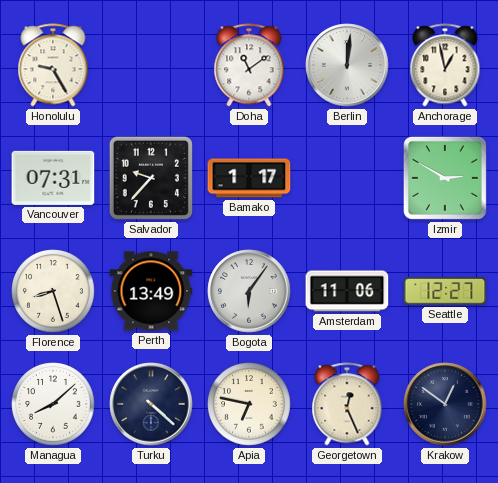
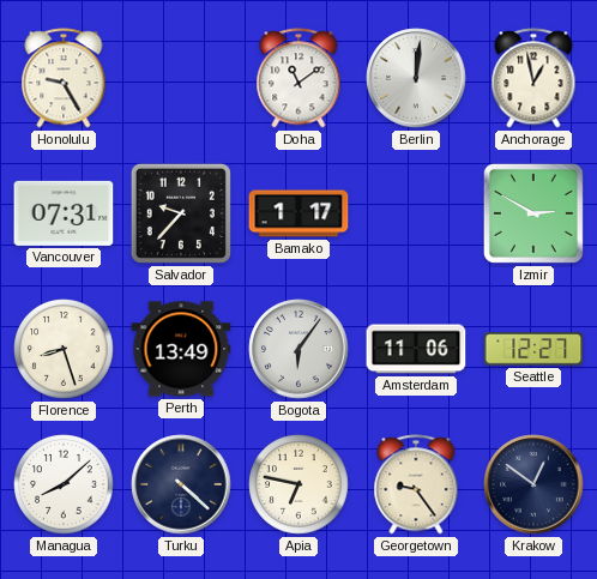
Georgetown: 12:26 -> 9:24 (416, 484)
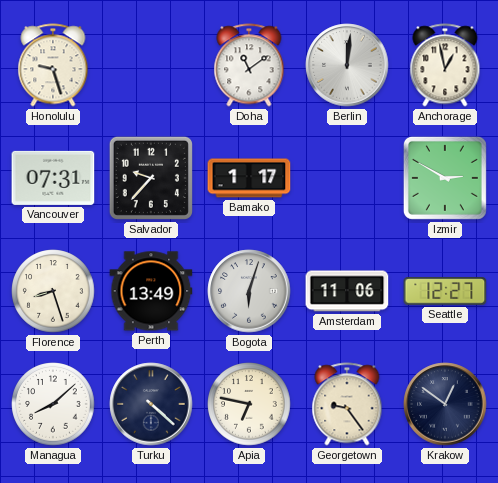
Honolulu: 9:25 -> 9:27 (53, 65)
Bogota: 6:06 -> 6:03 (249, 291)
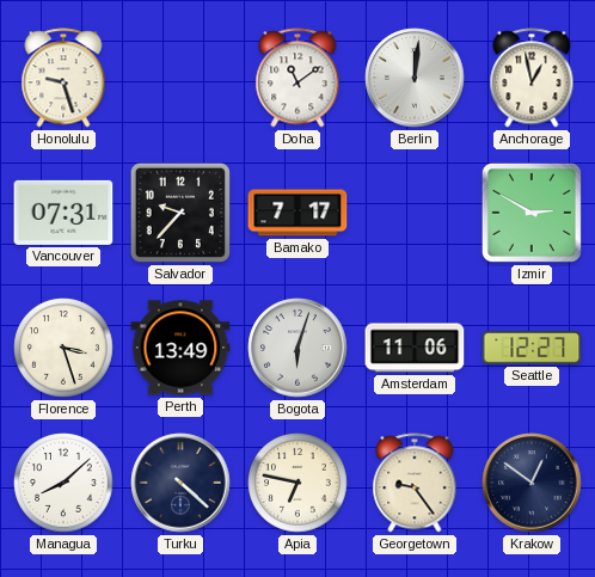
Bamako: 1:17 -> 7:17 (297, 213)
Florence: 8:27 -> 3:27 (63, 348)
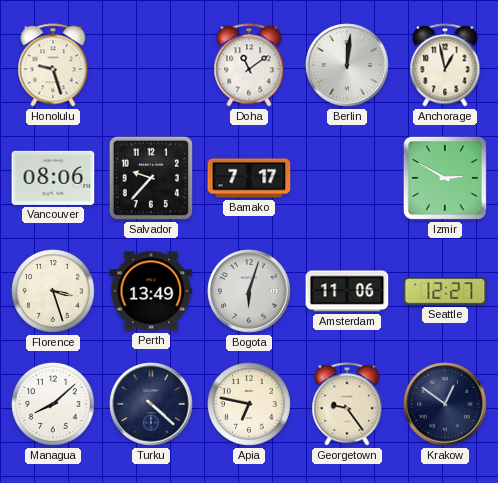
Vancouver: 07:31 -> 08:06 (53, 178)
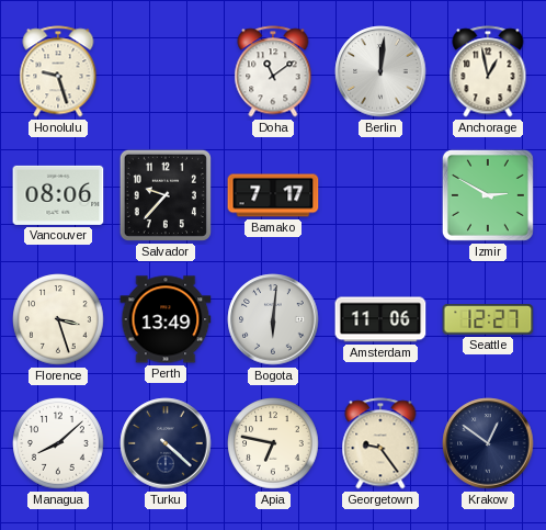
Bogota: 6:03 -> 6:01 (273, 319)
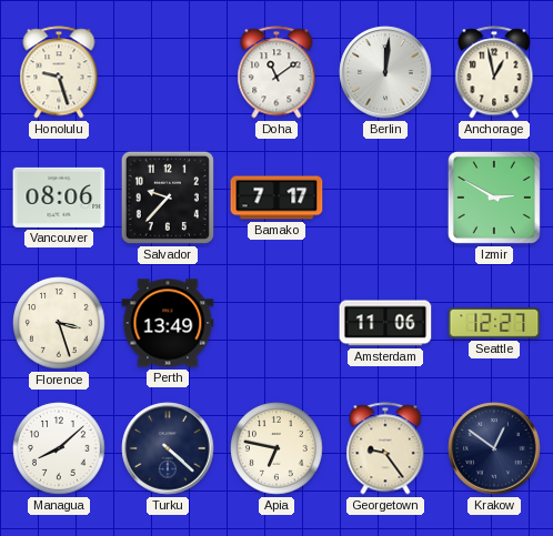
Bogota: 6:01 -> none (273, 319)
